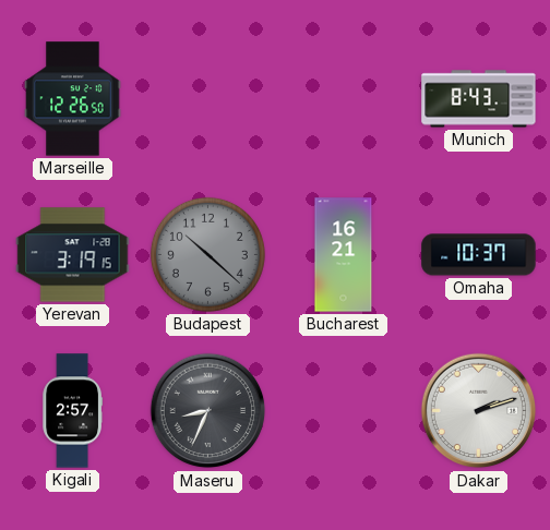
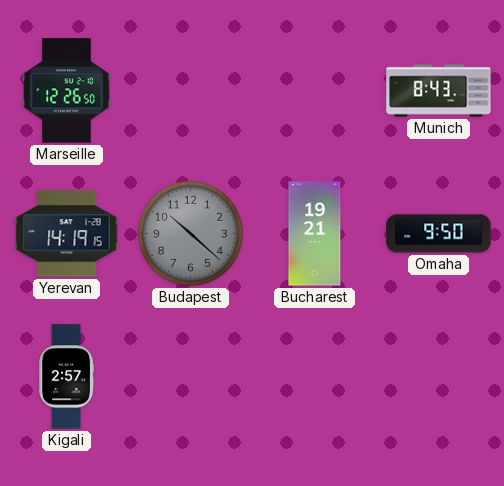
Yerevan: 3:19 -> 14:19 (67, 234)
Bucharest: 16:21 -> 19:21 (315, 234)
Omaha: 10:37 -> 9:50 (439, 234)
Maseru: 8:34 -> none (208, 411)
Dakar: 2:12 -> none (479, 411)
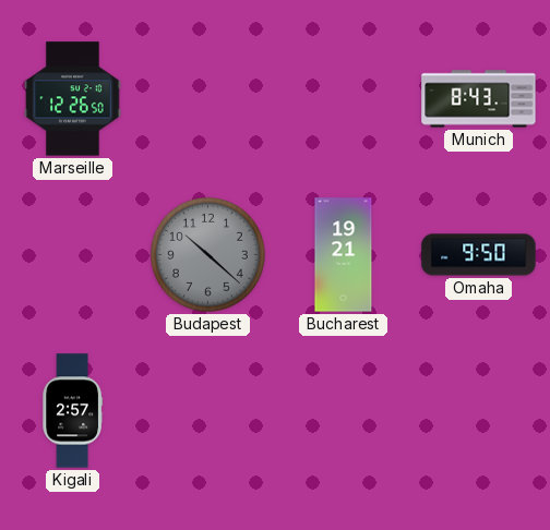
Yerevan: 14:19 -> none (67, 234)
